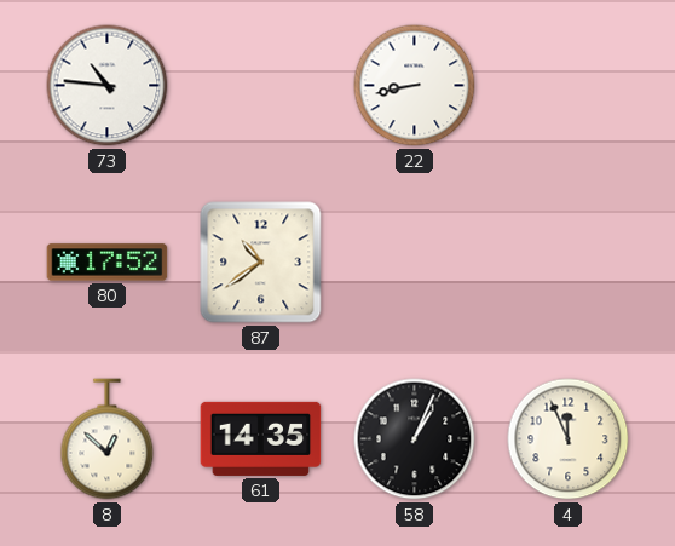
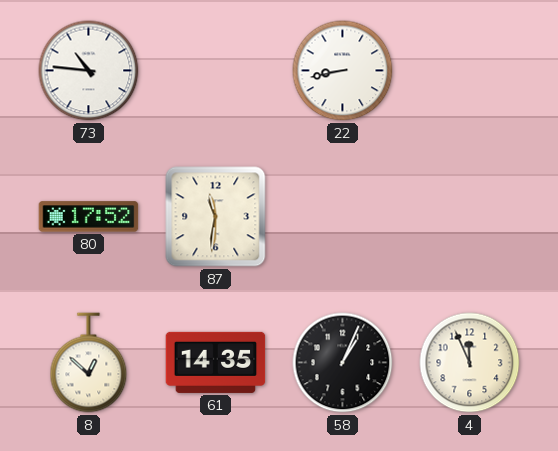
87: 10:39 -> 11:31 (216, 217)
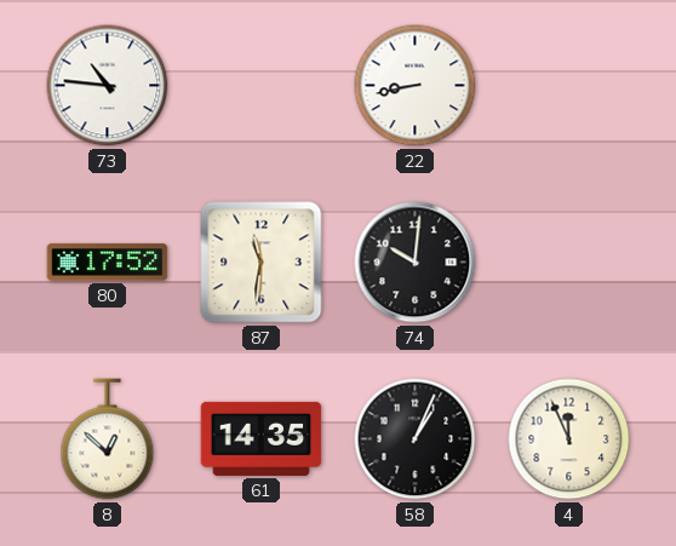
74: none -> 10:01 (416, 263)
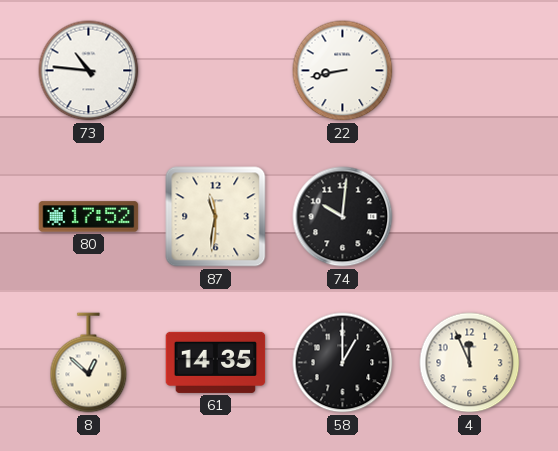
58: 1:04 -> 1:00 (343, 363)
